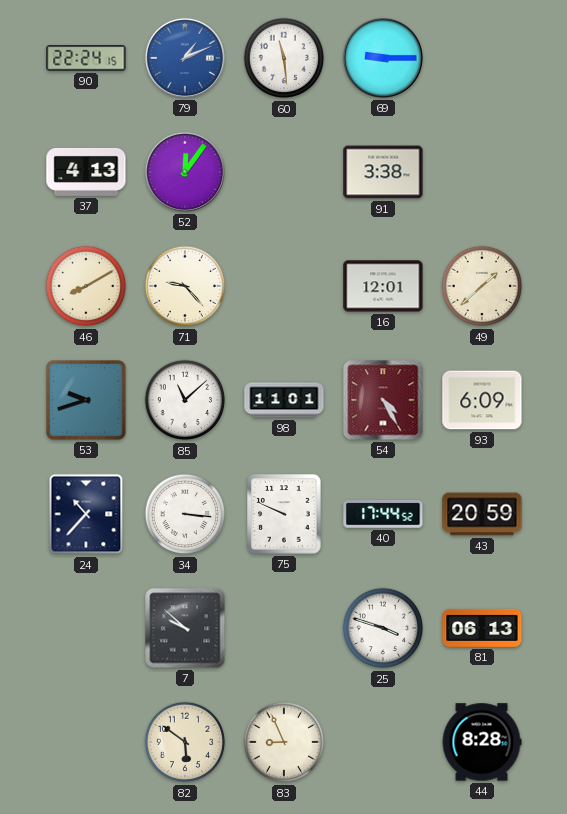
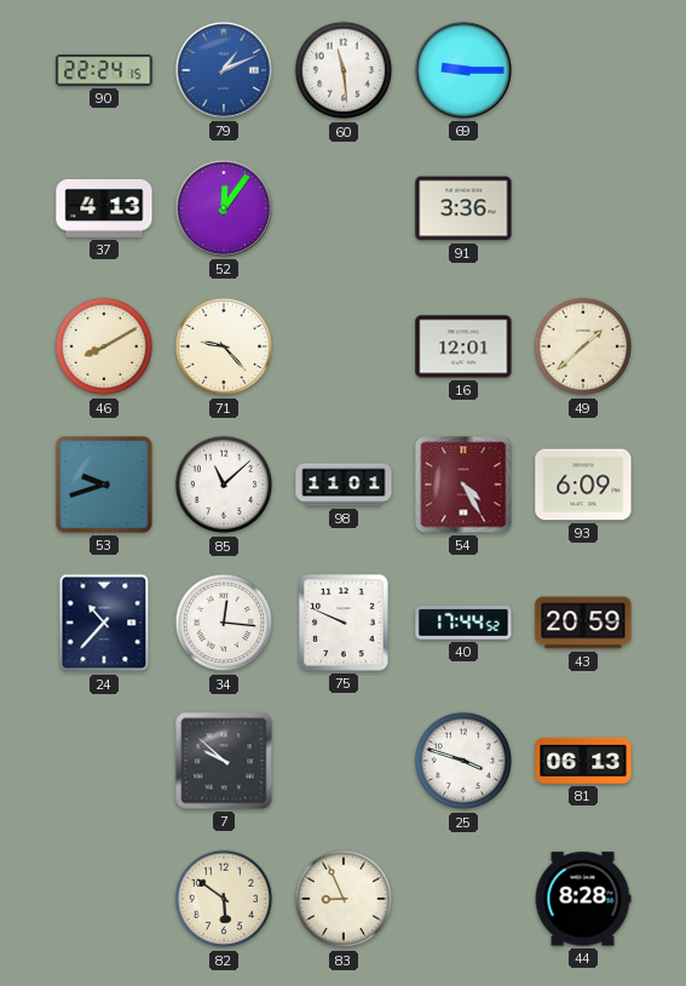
91: 3:38 -> 3:36 (463, 208)
34: 3:16 -> 12:16 (224, 623)
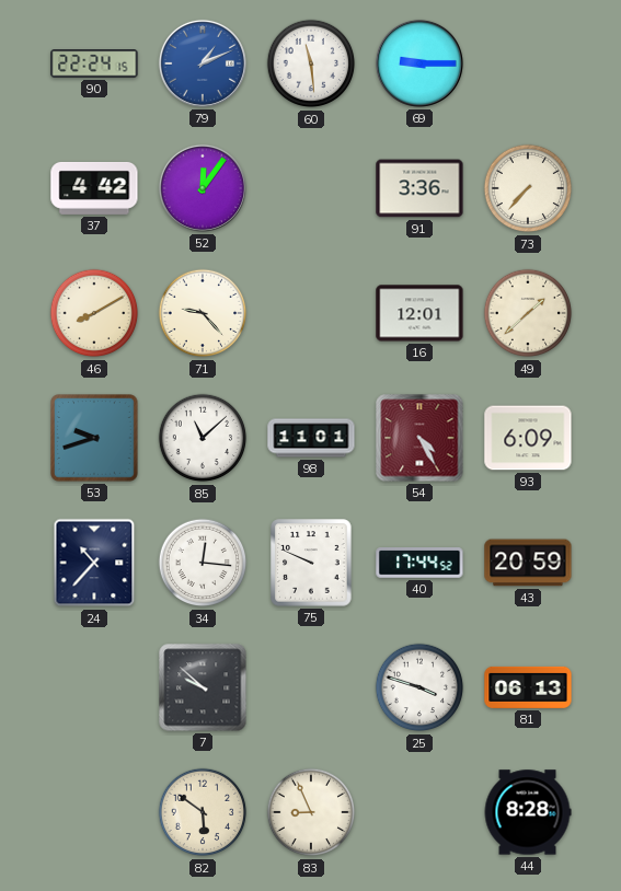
37: 4:13 -> 4:42 (94, 188)
73: none -> 7:37 (528, 188)
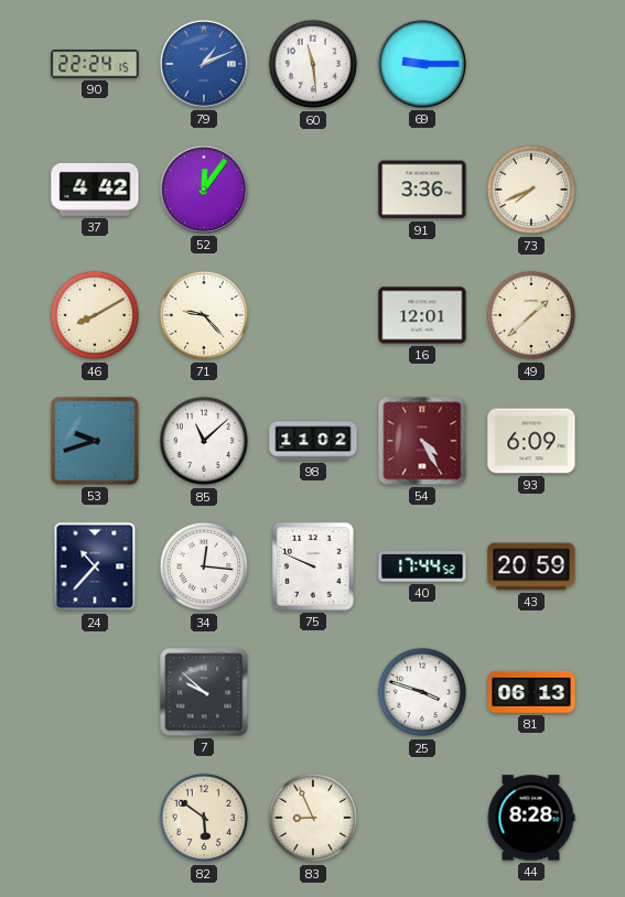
73: 7:37 -> 7:41 (531, 190)
98: 11:01 -> 11:02 (313, 441)
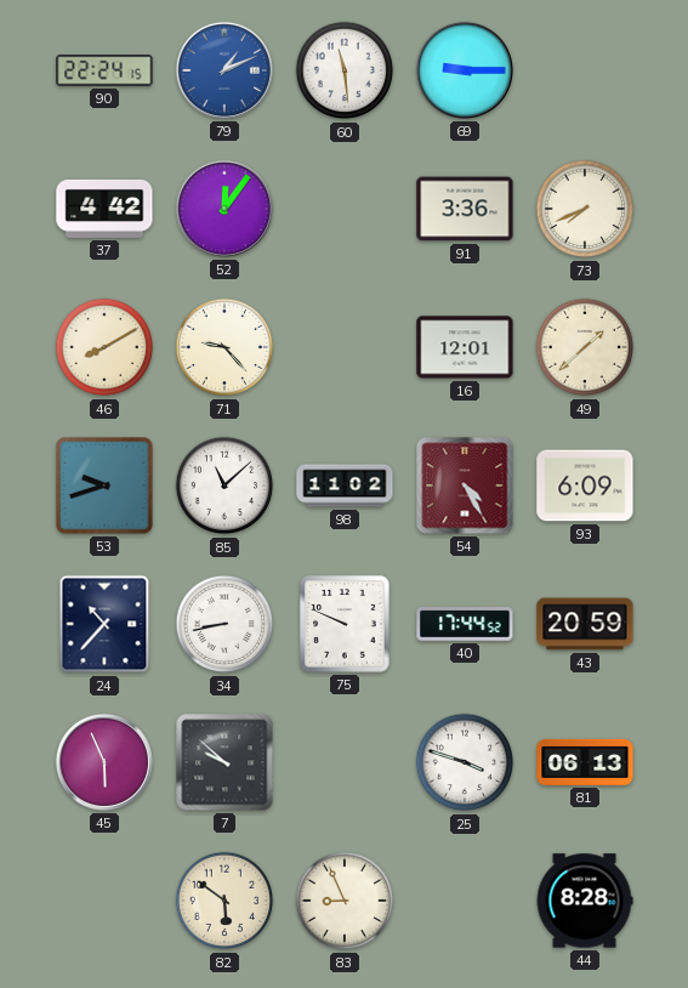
34: 12:16 -> 8:43 (224, 624)
45: none -> 5:56 (104, 762)
